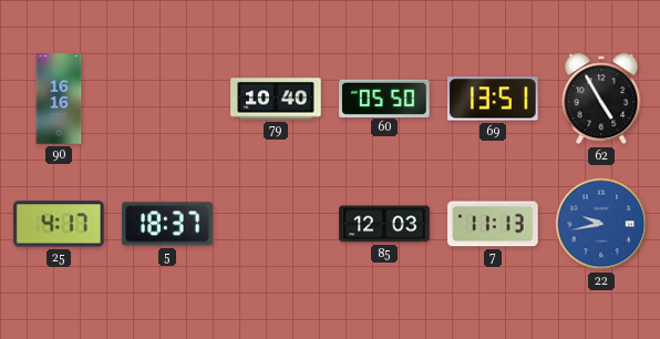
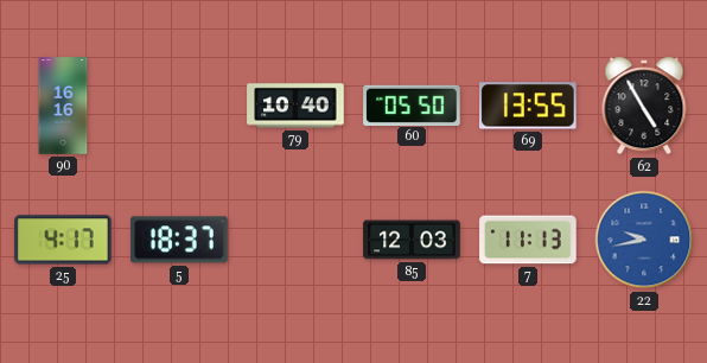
69: 13:51 -> 13:55 (529, 106)
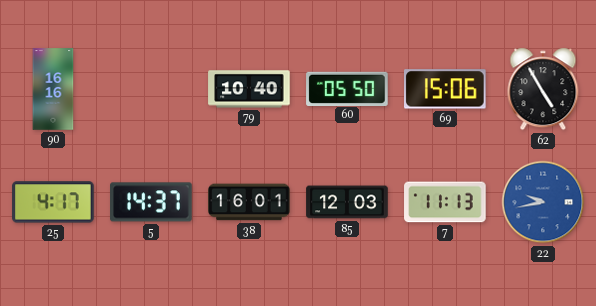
69: 13:55 -> 15:06 (446, 89)
5: 18:37 -> 14:37 (151, 202)
38: none -> 16:01 (249, 202)
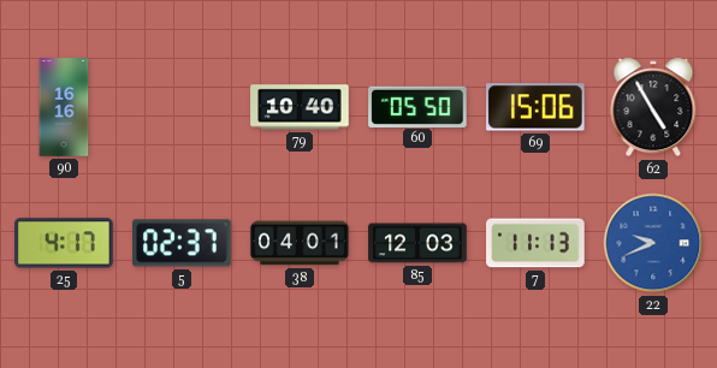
5: 14:37 -> 02:37 (182, 243)
38: 16:01 -> 04:01 (300, 243)
22: 9:43 -> 9:41 (653, 243)
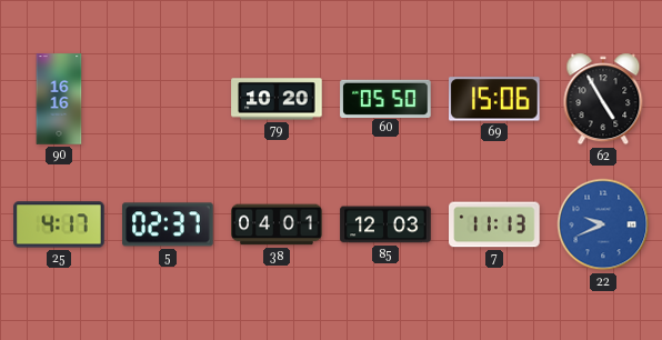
79: 10:40 -> 10:20 (277, 99)
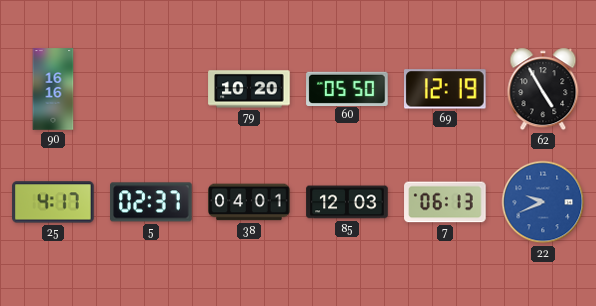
69: 15:06 -> 12:19 (446, 89)
7: 11:13 -> 06:13 (445, 202)
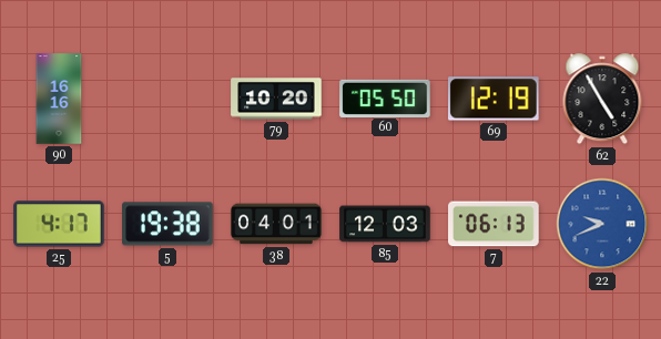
5: 02:37 -> 19:38 (167, 224)
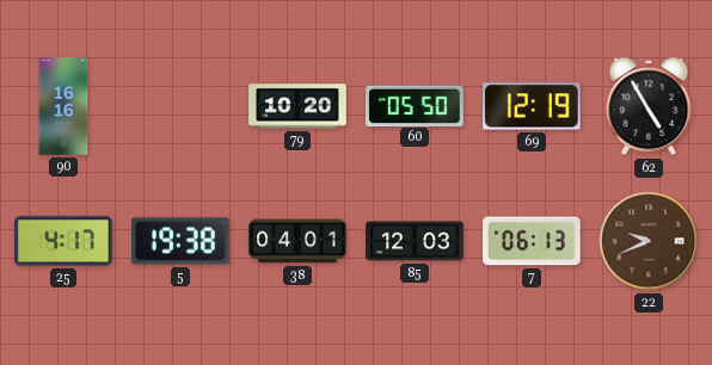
22 dial: blue -> brown (649, 241)
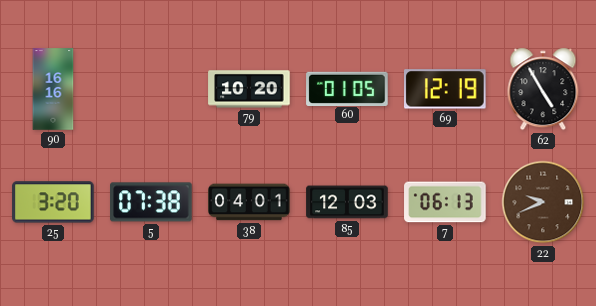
60: 05:50 -> 01:05 (347, 88)
25: 4:17 -> 3:20 (53, 202)
5: 19:38 -> 07:38 (151, 202)
